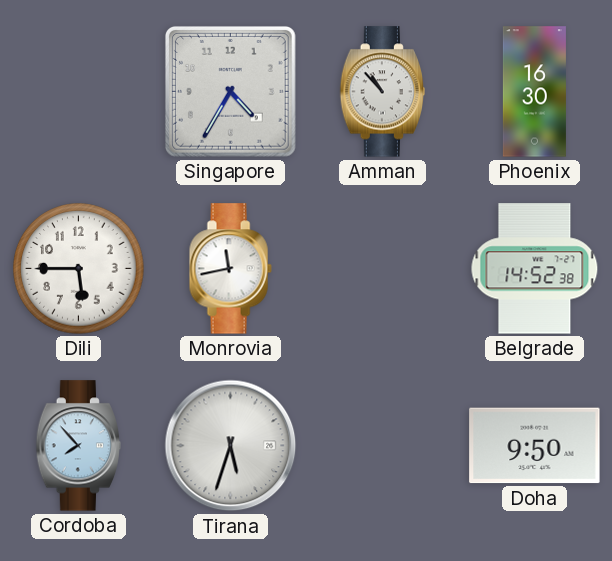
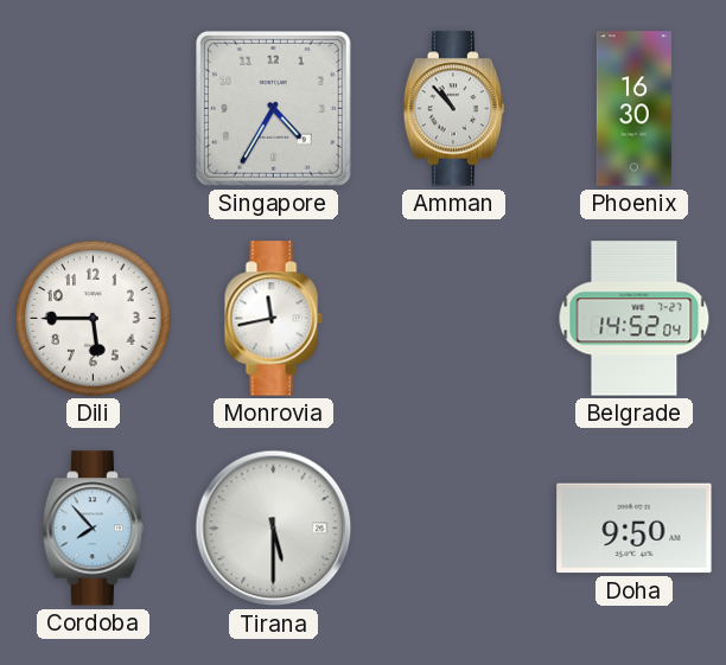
Belgrade: 14:52:38 -> 14:52:04 (635, 319)
Tirana: 5:33 -> 5:30 (274, 529)
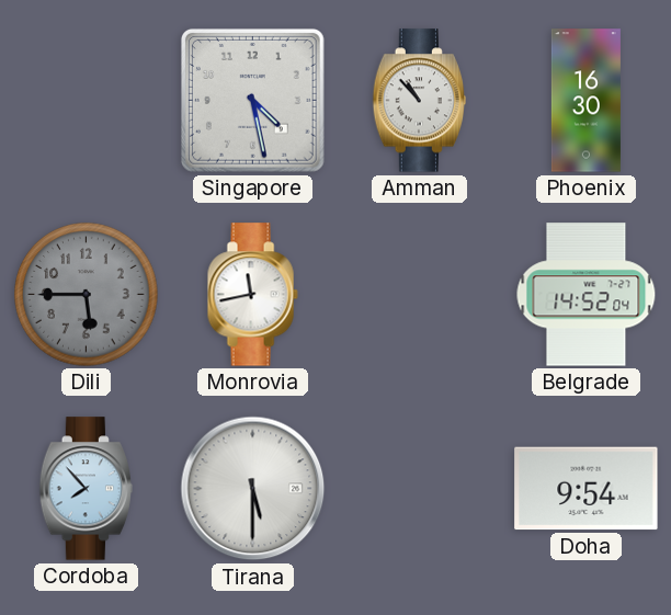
Singapore: 4:35 -> 4:28 (252, 100)
Dili dial: white -> grey (87, 295)
Doha: 9:50 -> 9:54 (587, 489)
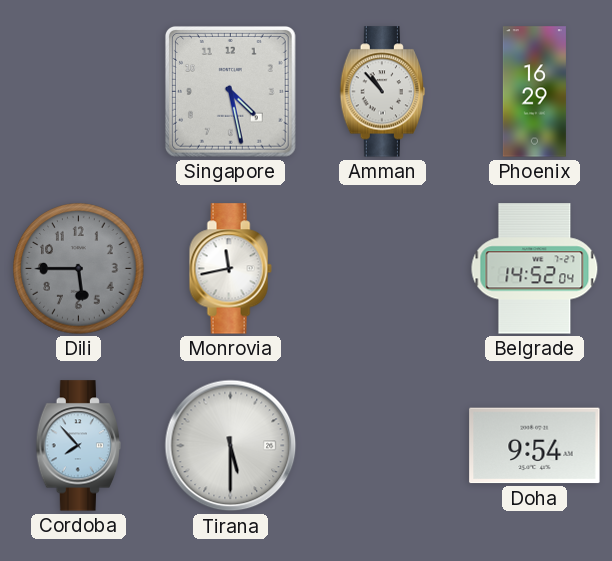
Phoenix: 16:30 -> 16:29 (534, 92)
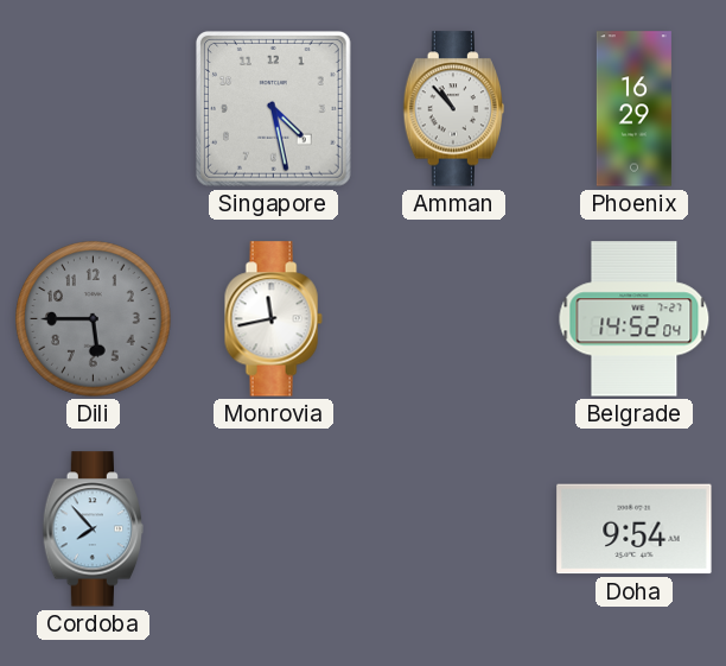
Tirana: 5:30 -> none (231, 446)
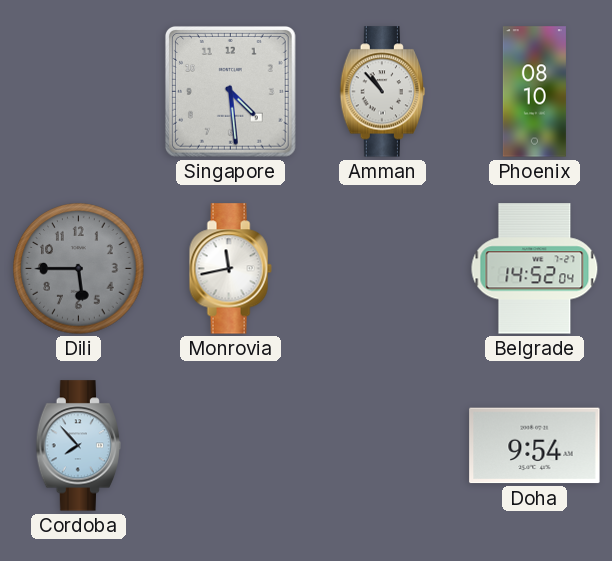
Singapore: 4:28 -> 4:29 (230, 91)
Phoenix: 16:29 -> 08:10 (534, 92)
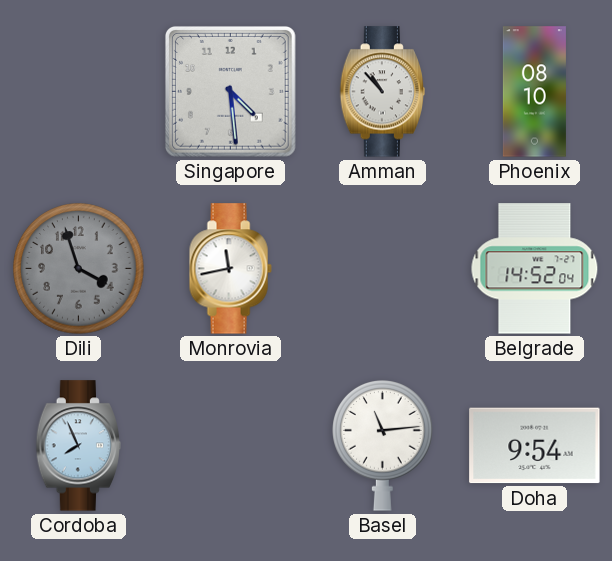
Dili: 5:45 -> 3:57 (79, 269)
Cordoba: 7:53 -> 7:56 (79, 446)
Basel: none -> 11:14 (383, 446)
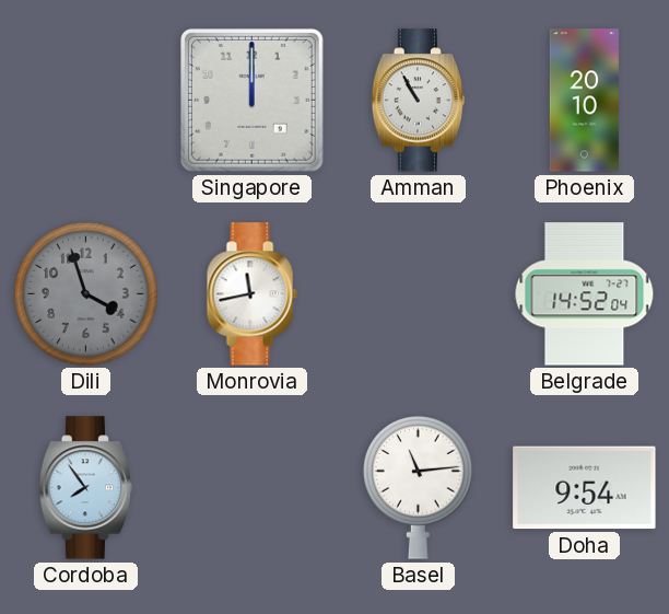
Singapore: 4:29 -> 12:00 (251, 100)
Amman: 10:53 -> 10:55 (419, 101)
Phoenix: 08:10 -> 20:10 (584, 101)
Cordoba: 7:56 -> 7:54 (86, 488)
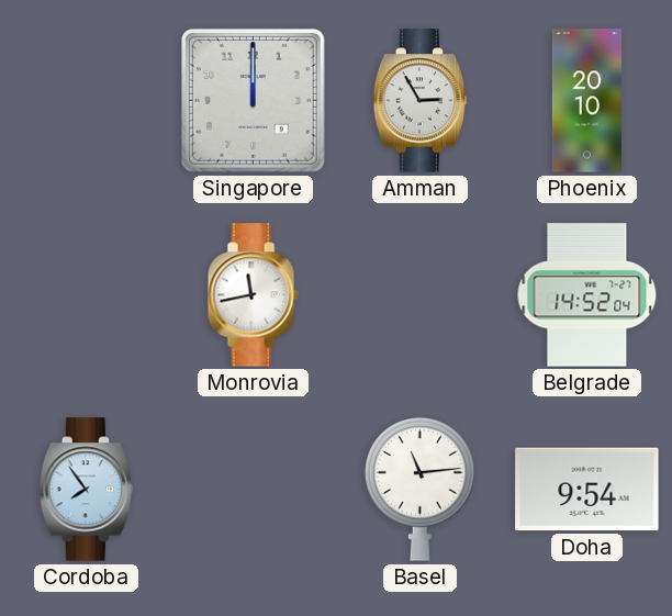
Amman: 10:55 -> 2:55 (421, 101)
Dili: 3:57 -> none (86, 294)
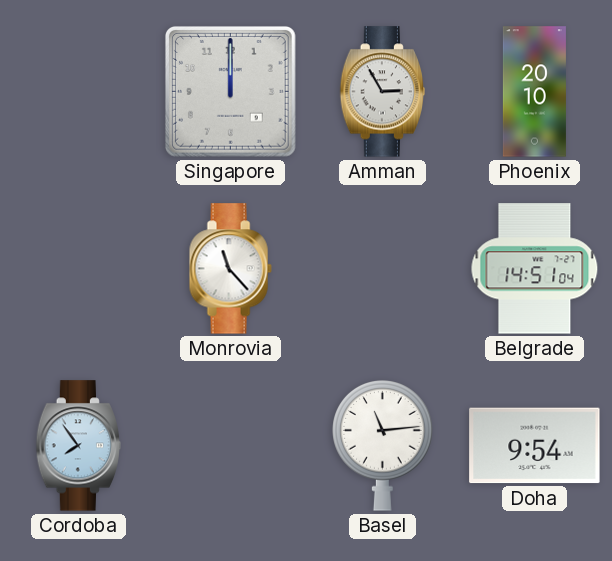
Monrovia: 11:43 -> 11:23 (230, 269)
Belgrade: 14:52 -> 14:51 (535, 269)
